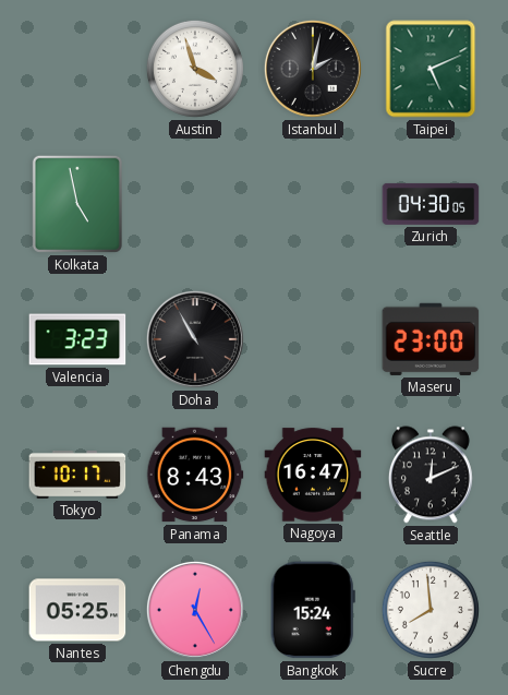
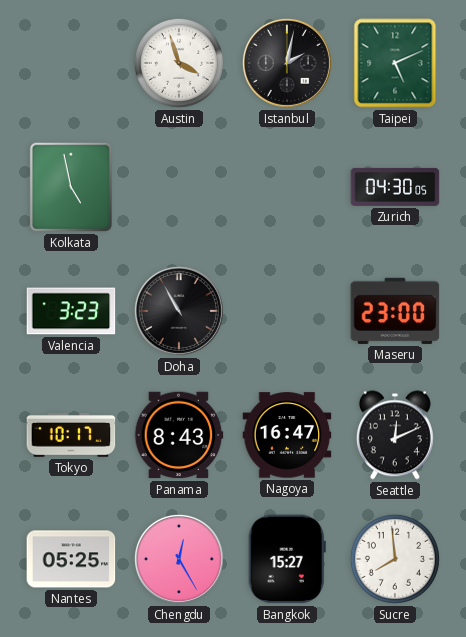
Bangkok: 15:24 -> 15:27 (287, 559)
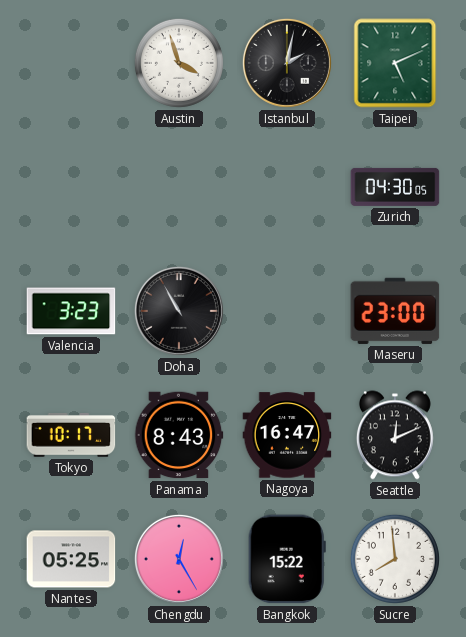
Kolkata: 4:58 -> none (71, 187)
Bangkok: 15:27 -> 15:22 (287, 559)
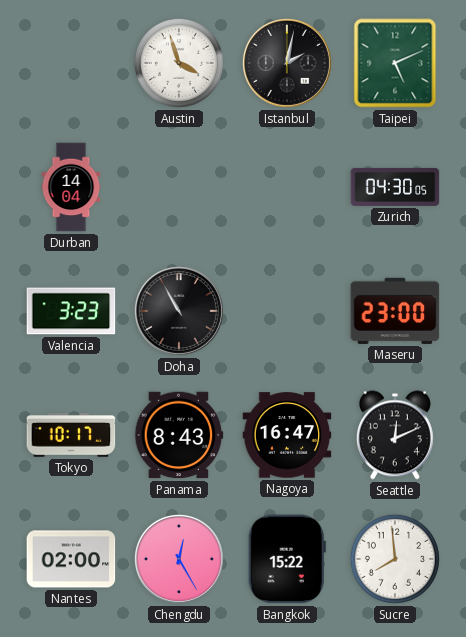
Durban: none -> 14:04 (71, 187)
Nantes: 05:25 -> 02:00 (71, 559)
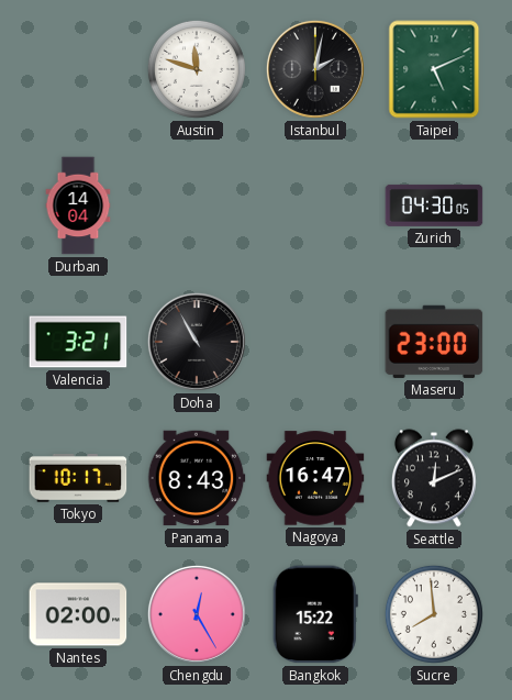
Austin: 3:57 -> 11:48 (197, 69)
Valencia: 3:23 -> 3:21 (78, 342)
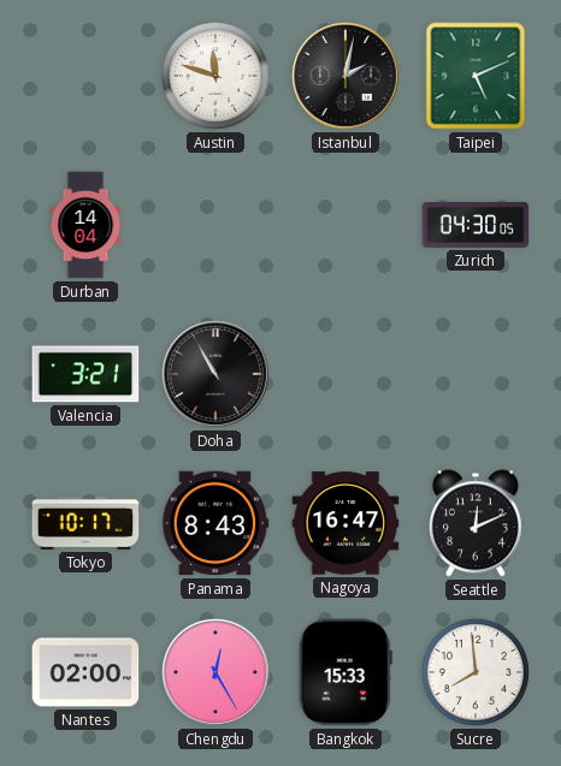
Maseru: 23:00 -> none (434, 342)
Bangkok: 15:22 -> 15:33 (346, 672)
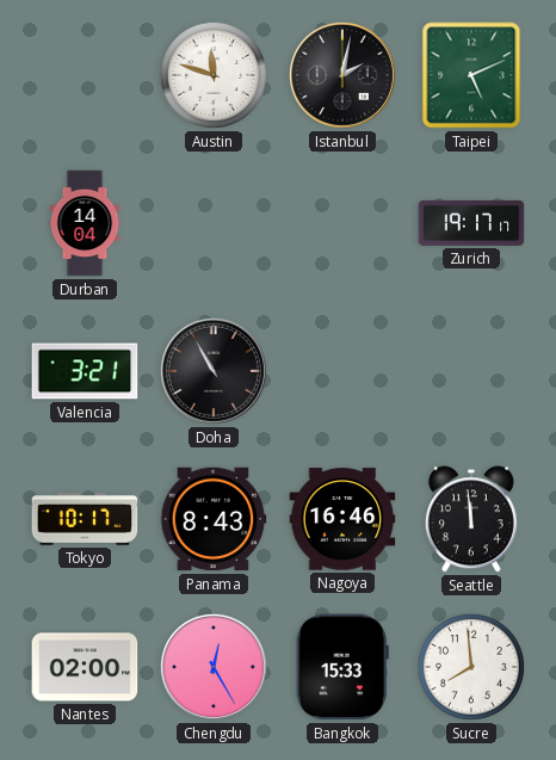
Zurich: 04:30 -> 19:17 (471, 223)
Nagoya: 16:47 -> 16:46 (342, 519)
Seattle: 12:11 -> 11:59 (471, 519)
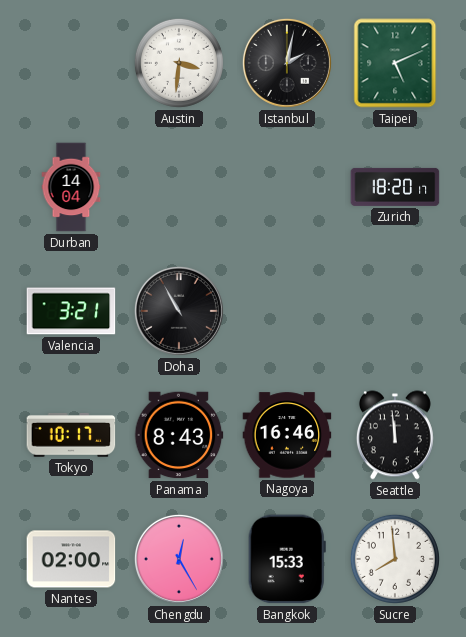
Austin: 11:48 -> 3:31 (179, 63)
Zurich: 19:17 -> 18:20 (395, 187)
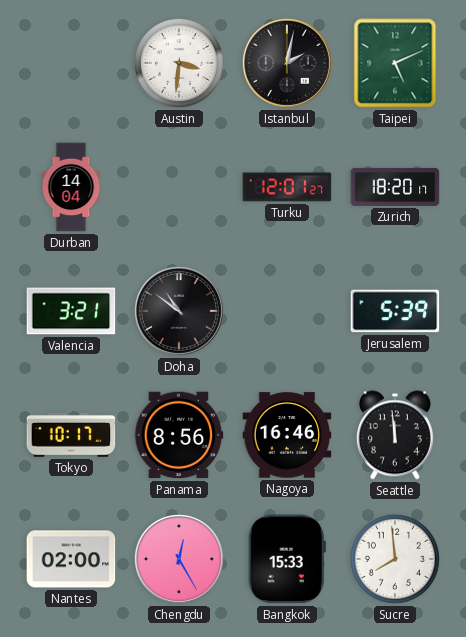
Turku: none -> 12:01 (287, 187)
Doha: 10:55 -> 10:51 (179, 311)
Jerusalem: none -> 5:39 (395, 311)
Panama: 8:43 -> 8:56 (179, 435)
